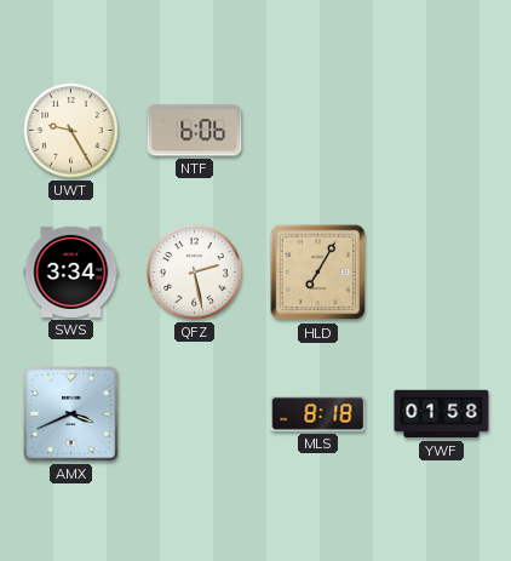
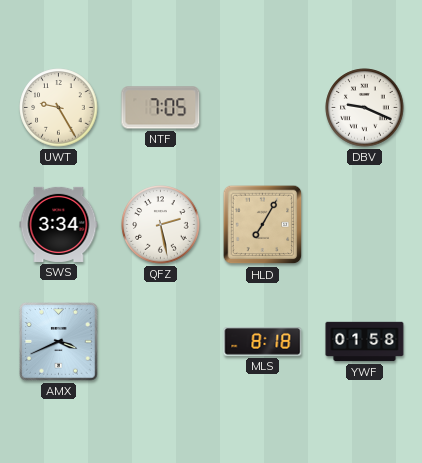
NTF: 6:06 -> 7:05 (161, 108)
DBV: none -> 9:19 (365, 108)
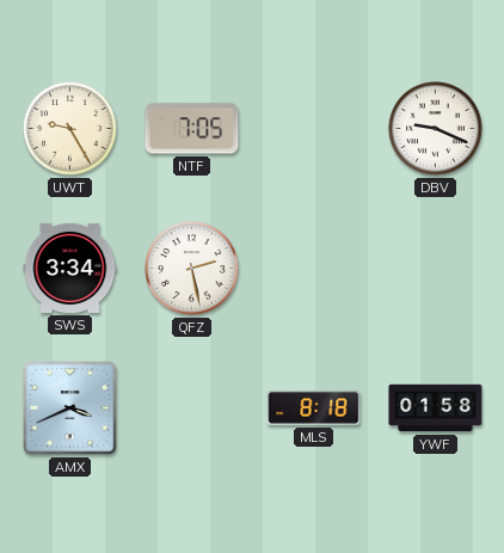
HLD: 7:05 -> none (263, 225)
